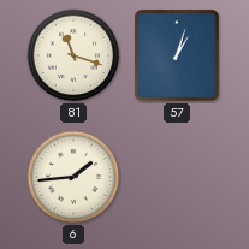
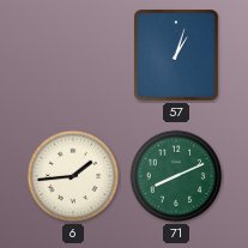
81: 11:18 -> none (73, 55)
71: none -> 8:11 (176, 176)
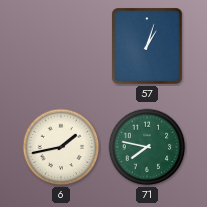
6: 1:44 -> 1:43 (61, 147)
71: 8:11 -> 7:47 (147, 147)
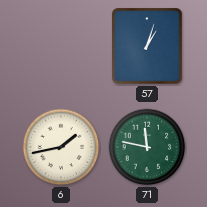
71: 7:47 -> 11:47 (147, 147)
